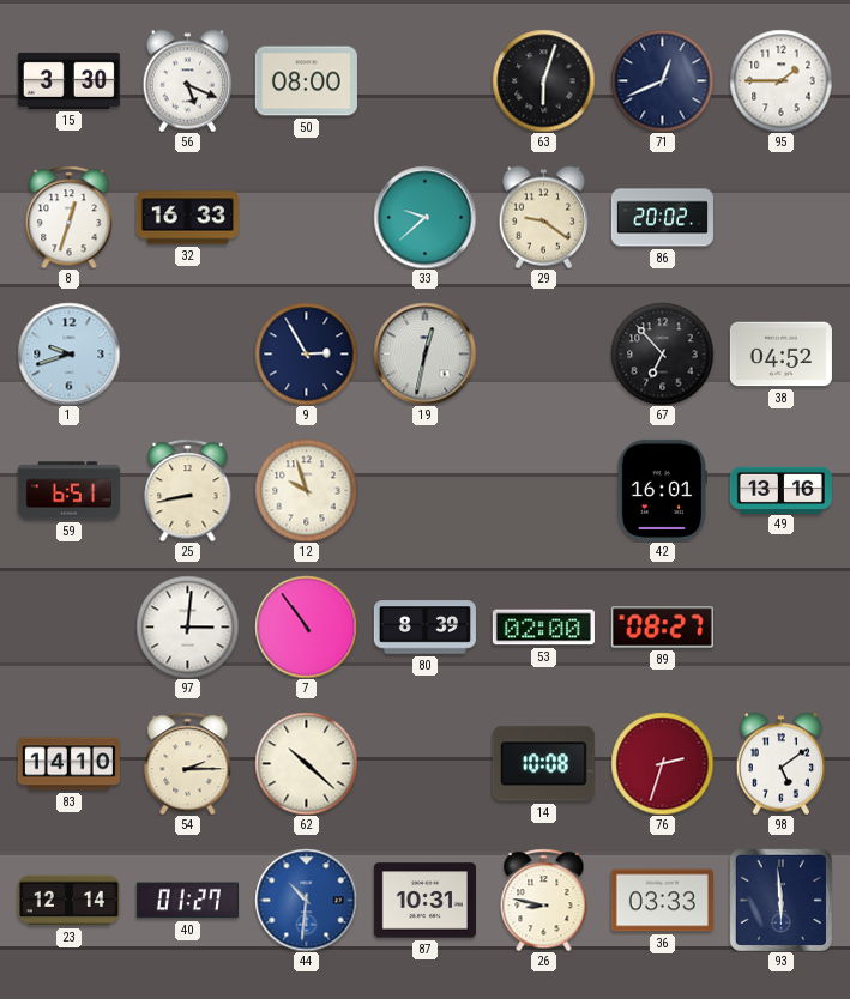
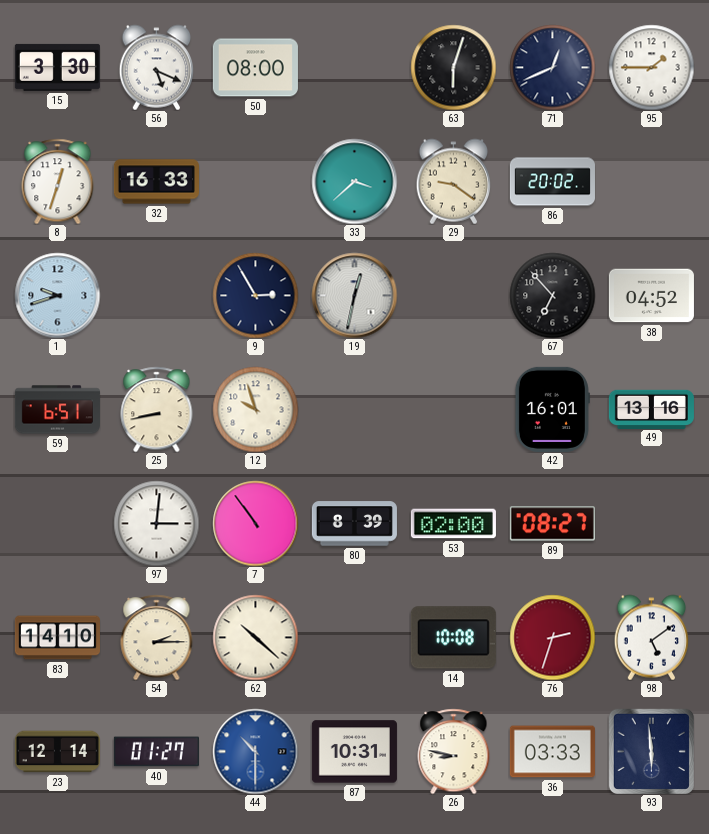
33: 9:38 -> 3:38 (354, 181)
44: 10:31 -> 10:30 (255, 751)
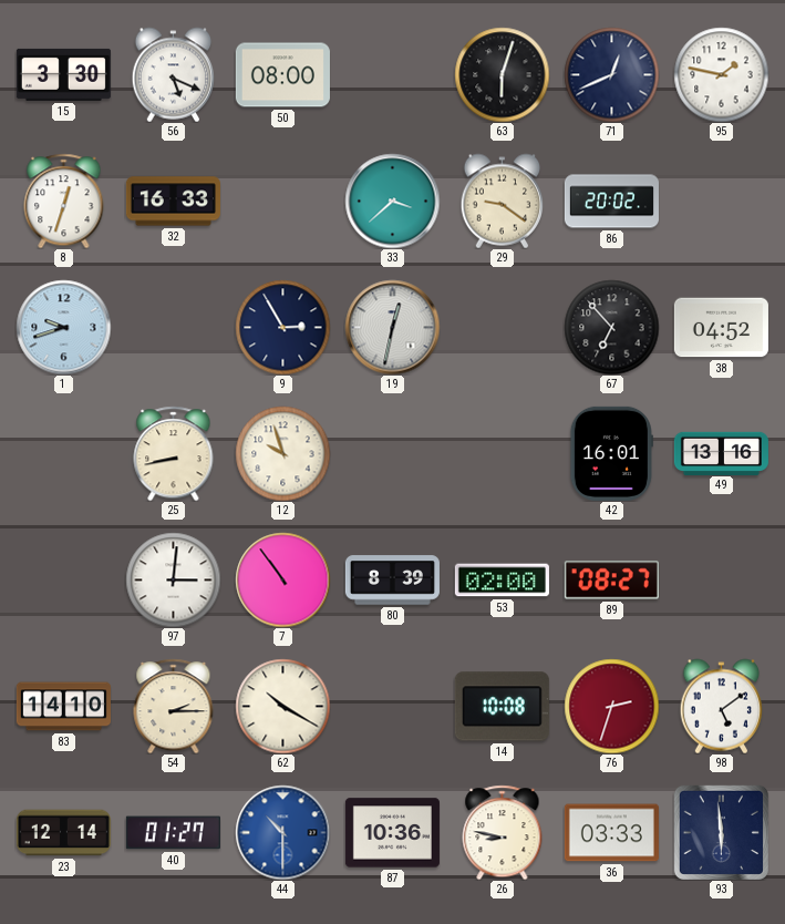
95: 1:45 -> 1:47 (721, 74)
59: 6:51 -> none (57, 410)
62: 10:22 -> 10:20 (282, 706)
87: 10:31 -> 10:36 (392, 833)
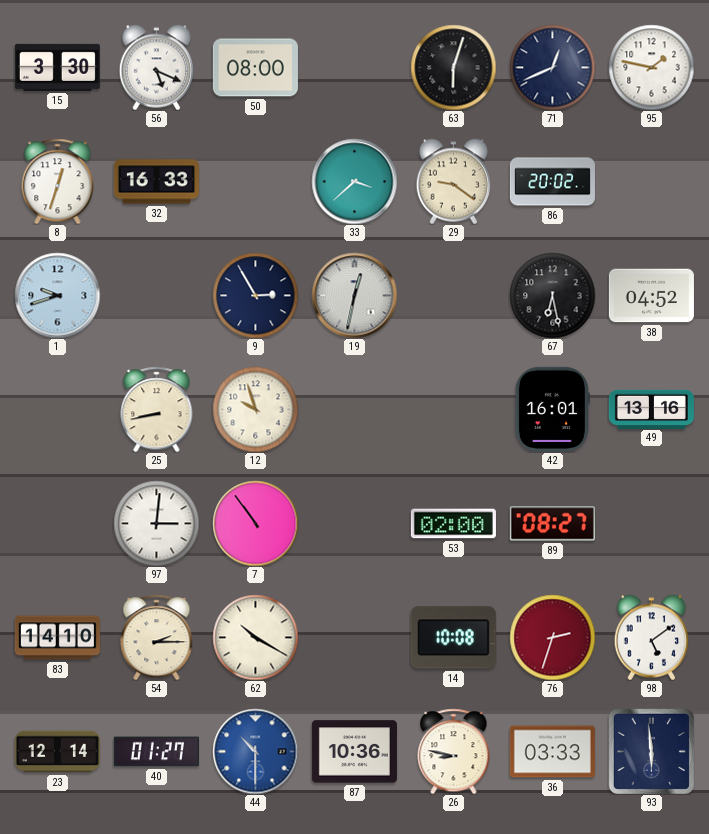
67: 6:53 -> 6:28 (552, 295)
80: 8:39 -> none (392, 581)
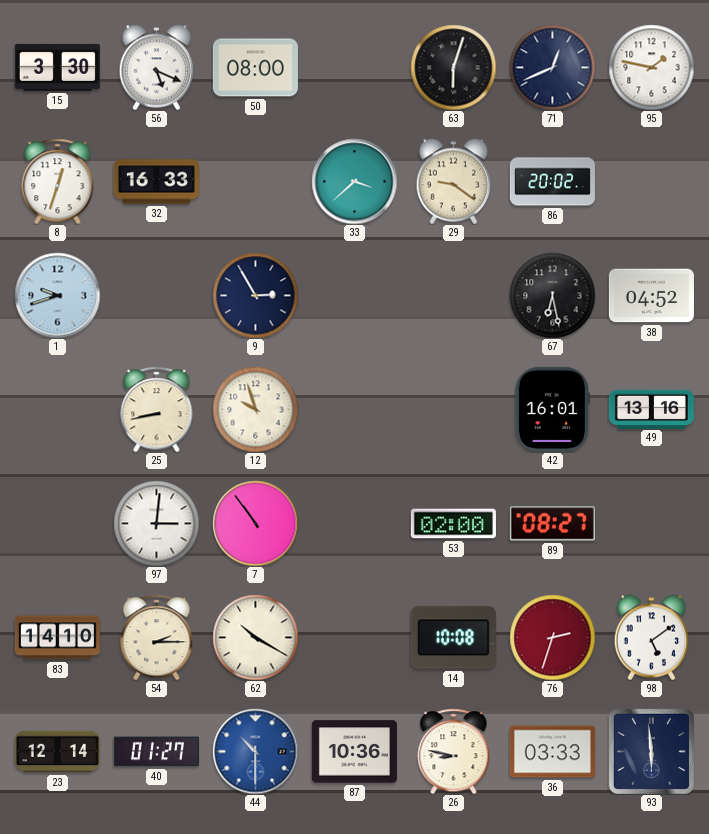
19: 12:32 -> none (354, 295)
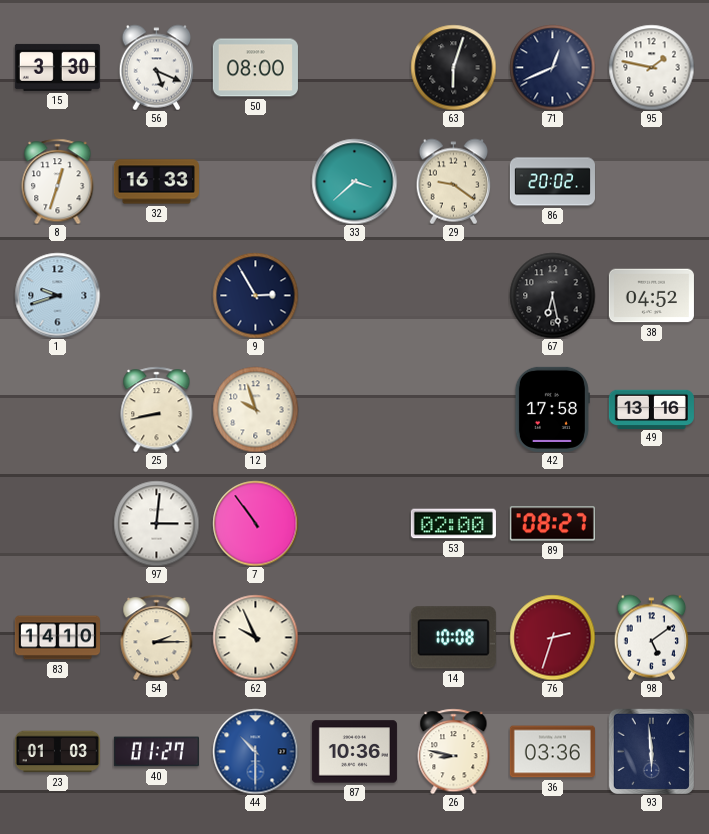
42: 16:01 -> 17:58 (552, 409)
62: 10:20 -> 9:56 (255, 637)
23: 12:14 -> 01:03 (57, 752)
36: 03:33 -> 03:36 (552, 752)
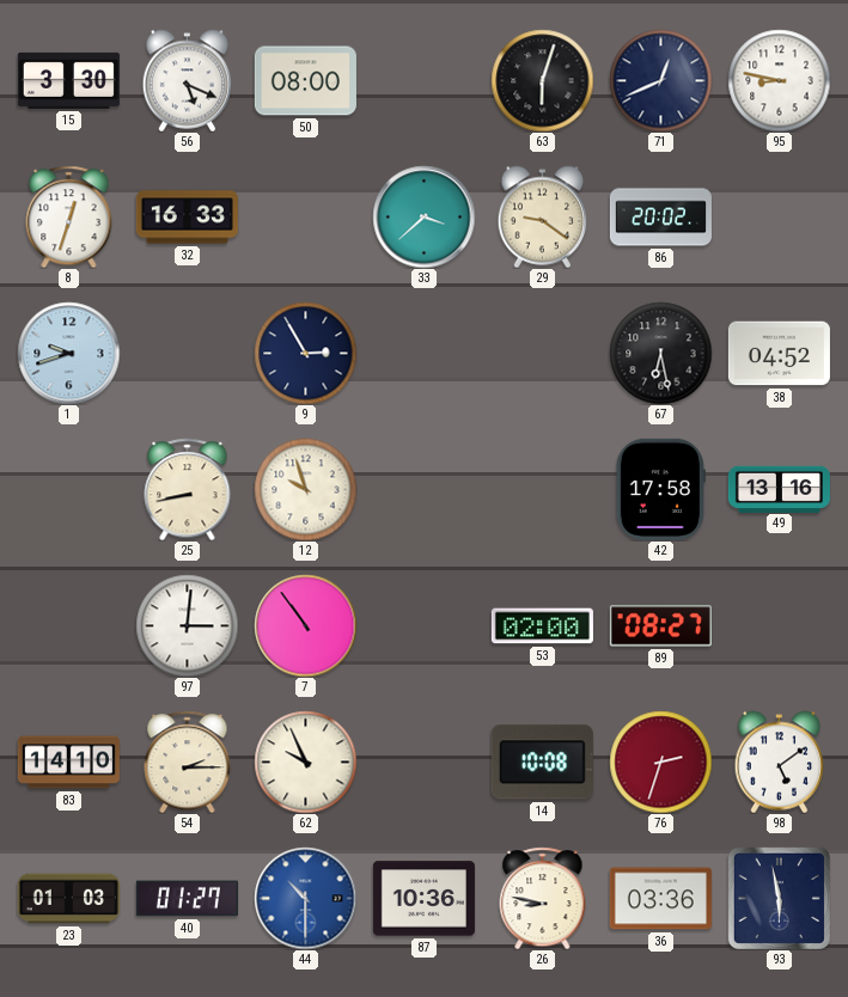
95: 1:47 -> 8:47 (779, 80)
93: 5:59 -> 5:58 (779, 898)
